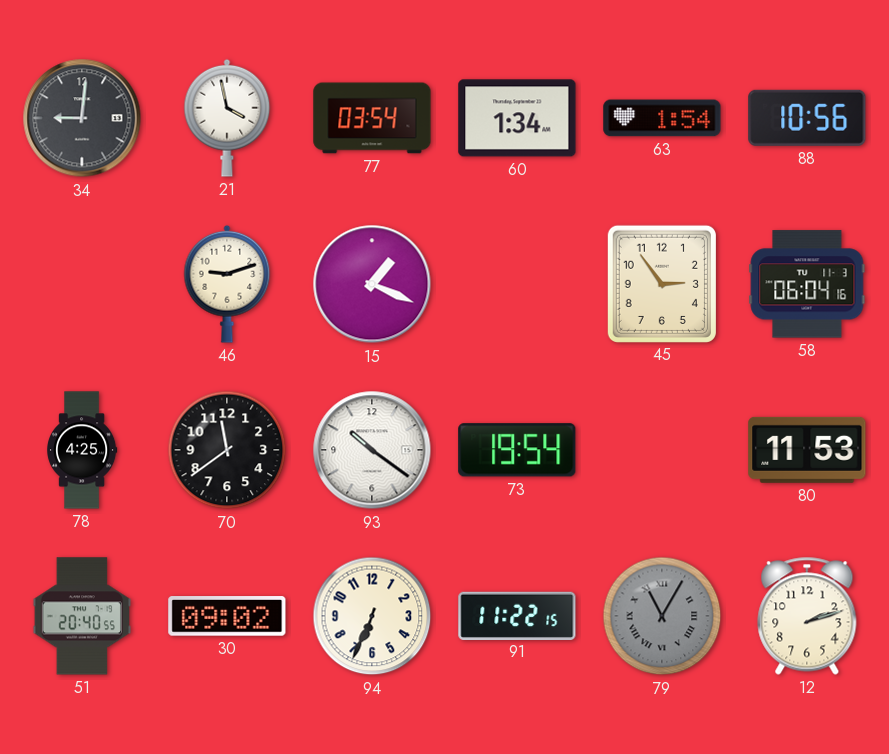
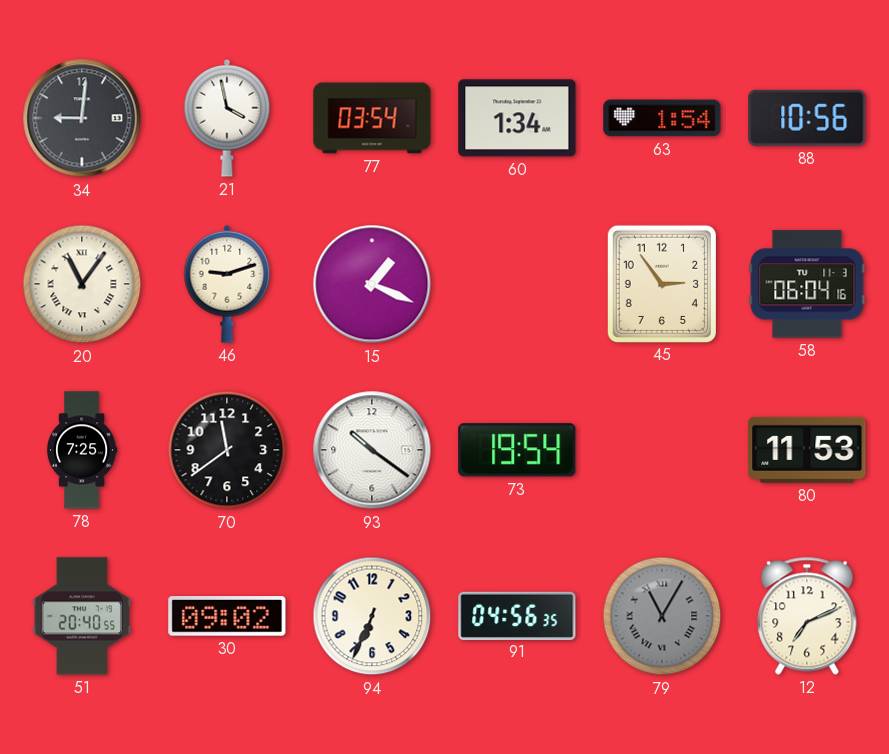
20: none -> 11:06 (82, 284)
78: 4:25 -> 7:25 (82, 450)
91: 11:22 -> 04:56 (517, 615)
12: 2:12 -> 7:11 (807, 616)
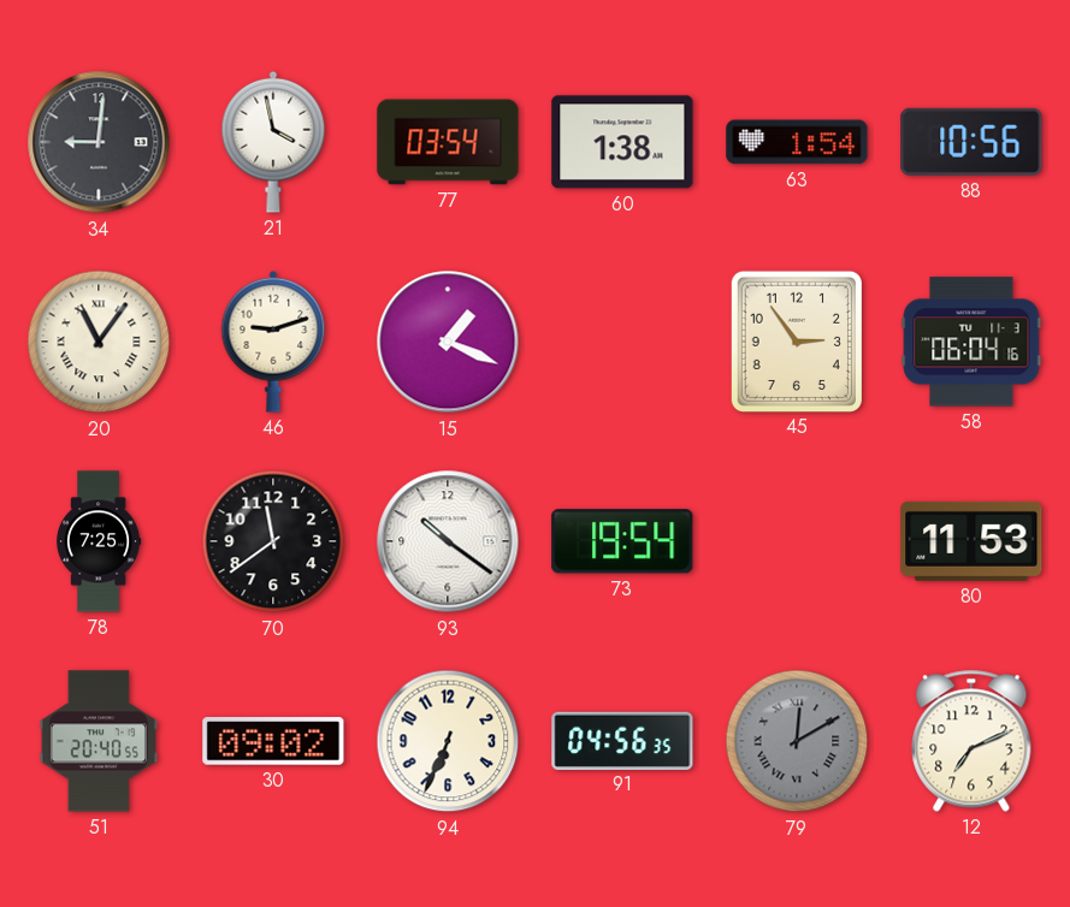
60: 1:34 -> 1:38 (622, 142)
79: 11:05 -> 12:10 (797, 741)
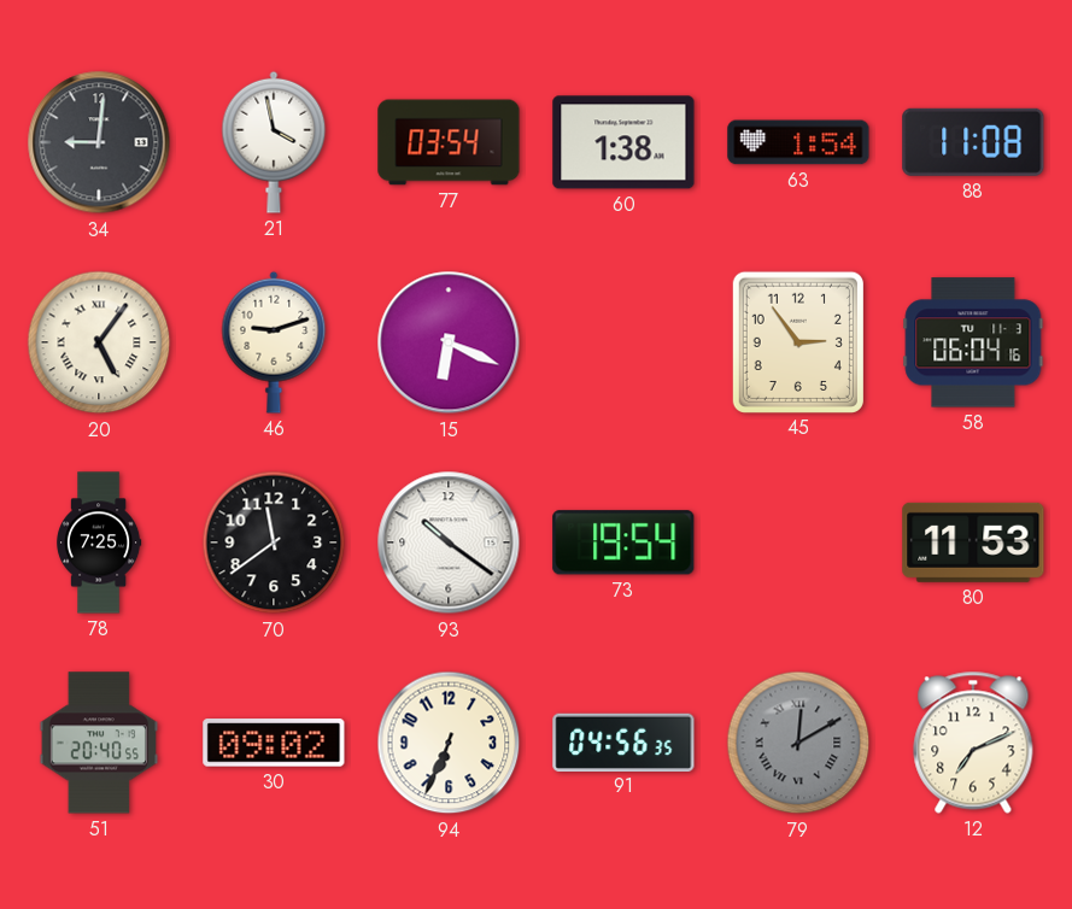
88: 10:56 -> 11:08 (973, 142)
20: 11:06 -> 5:06 (99, 342)
15: 1:19 -> 6:19 (449, 342)
